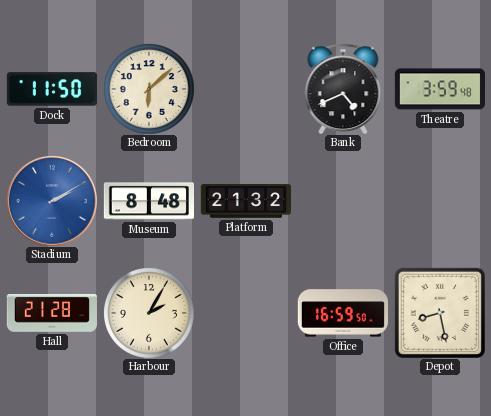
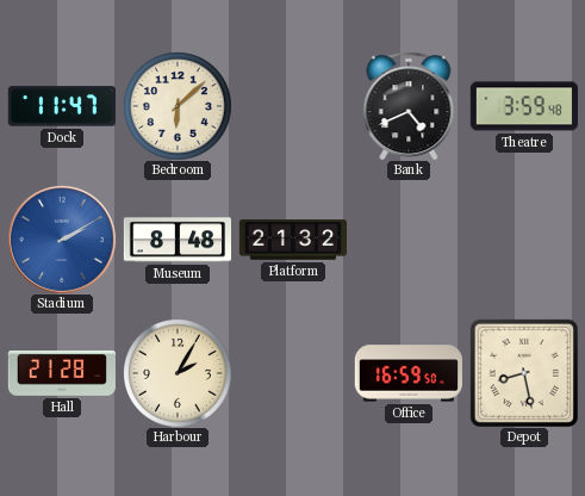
Dock: 11:50 -> 11:47 (61, 106)
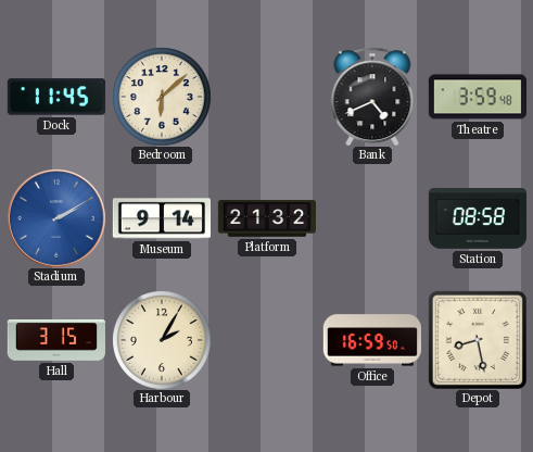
Dock: 11:47 -> 11:45 (55, 97)
Museum: 8:48 -> 9:14 (161, 218)
Station: none -> 08:58 (477, 219)
Hall: 21:28 -> 3:15 (56, 340)
